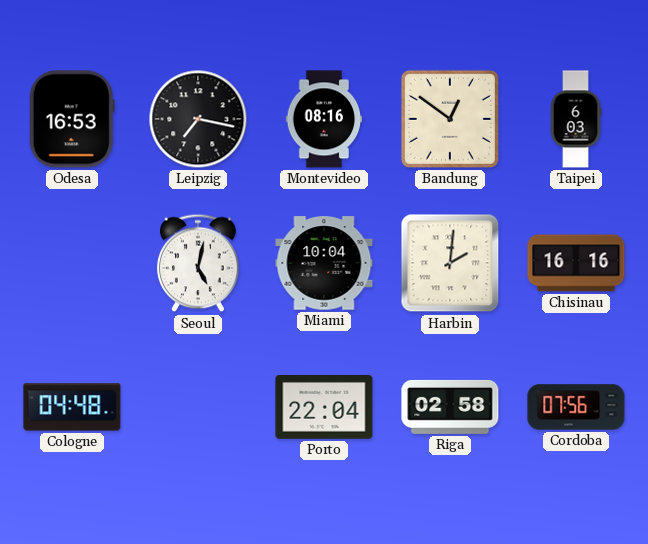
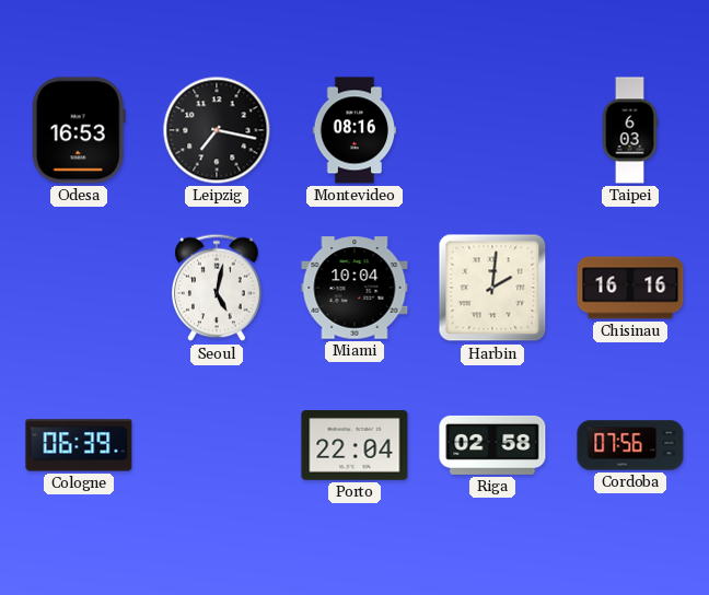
Bandung: 12:51 -> none (450, 119)
Cologne: 04:48 -> 06:39 (79, 445)
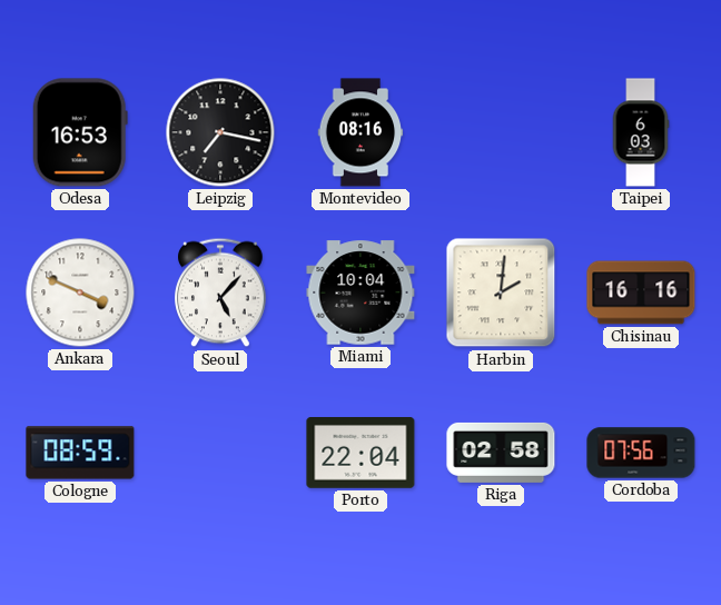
Ankara: none -> 3:49 (80, 292)
Seoul: 5:02 -> 5:07 (220, 292)
Cologne: 06:39 -> 08:59 (80, 453)
